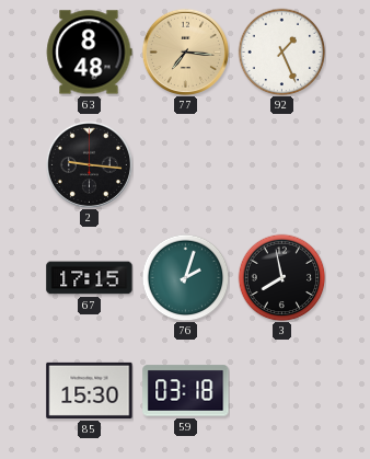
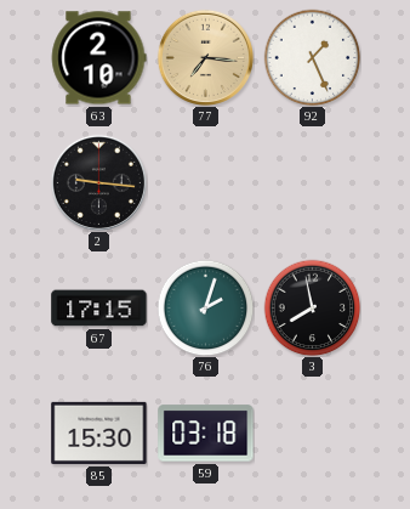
63: 8:48 -> 2:10 (98, 58)
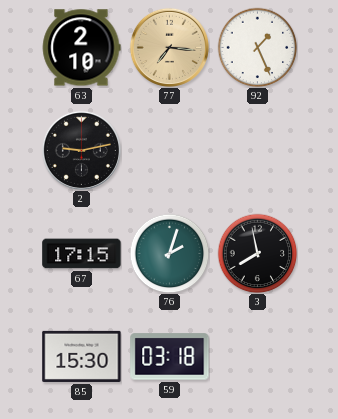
2: 9:16 -> 9:13 (81, 150)
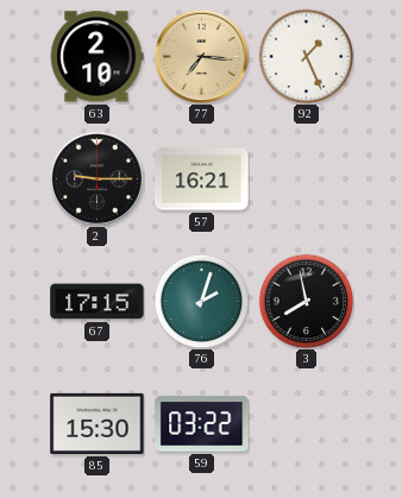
2: 9:13 -> 9:15 (96, 178)
57: none -> 16:21 (202, 179)
59: 03:18 -> 03:22 (202, 424)
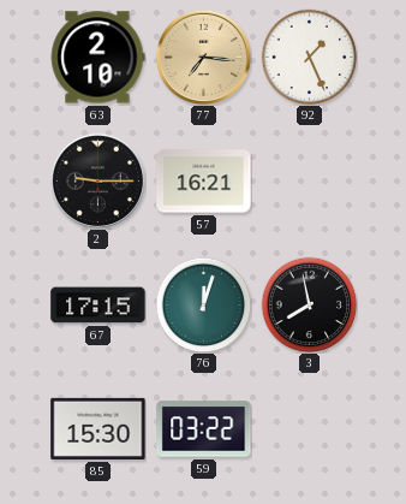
76: 2:03 -> 12:03 (203, 304)
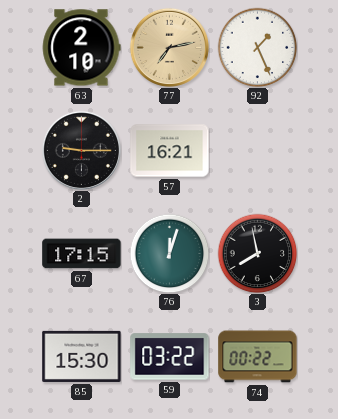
77: 7:16 -> 7:13 (169, 47)
74: none -> 00:22 (258, 357)
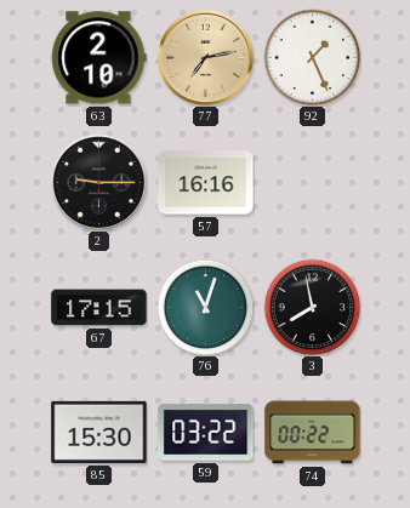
57: 16:21 -> 16:16 (206, 183)
76: 12:03 -> 11:03 (205, 307)
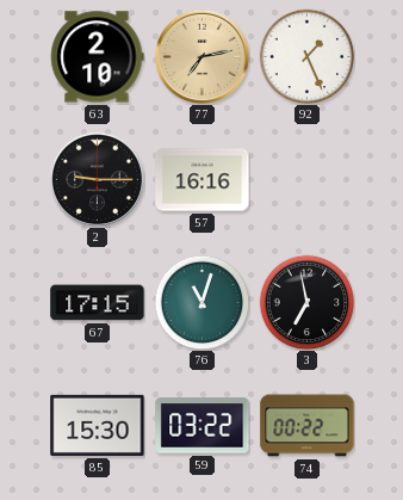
3: 7:58 -> 6:58 (306, 302)
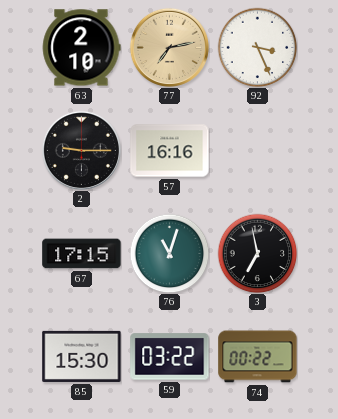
92: 1:26 -> 3:26 (257, 47)
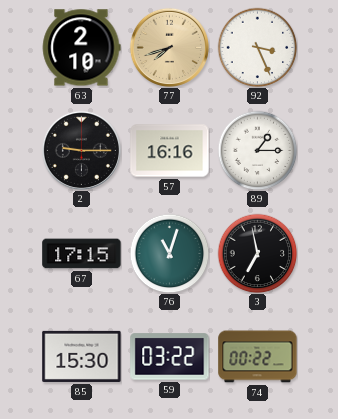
77: 7:13 -> 7:42 (169, 47)
89: none -> 1:15 (257, 150)
